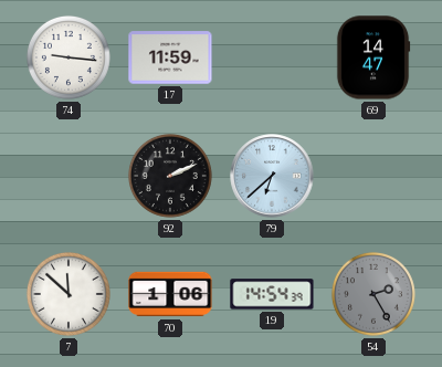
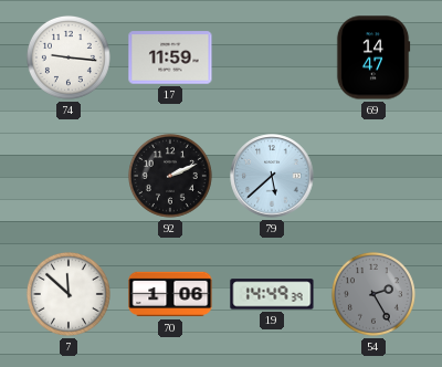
79: 6:38 -> 5:38 (272, 176)
19: 14:54 -> 14:49 (272, 294)
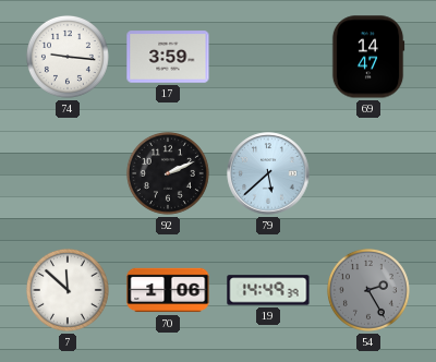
17: 11:59 -> 3:59 (168, 57)
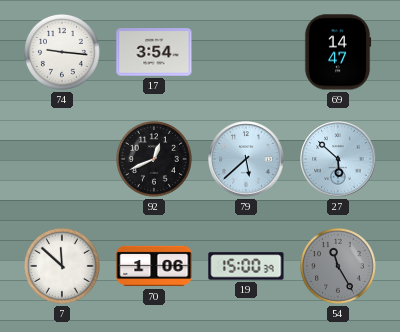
17: 3:59 -> 3:54 (154, 52)
92: 2:11 -> 12:41 (154, 159)
27: none -> 5:52 (338, 159)
19: 14:49 -> 15:00 (246, 266)
54: 2:25 -> 11:25 (338, 266)
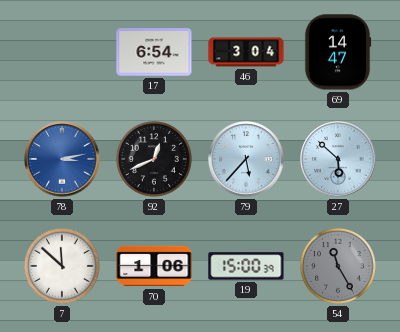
74: 9:16 -> none (62, 52)
17: 3:54 -> 6:54 (154, 52)
46: none -> 3:04 (246, 52)
78: none -> 3:13 (62, 159)
79: 5:38 -> 5:37 (246, 159)
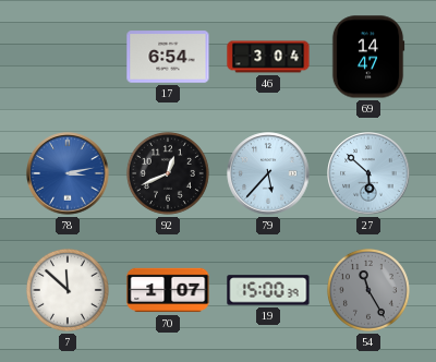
70: 1:06 -> 1:07 (168, 290)
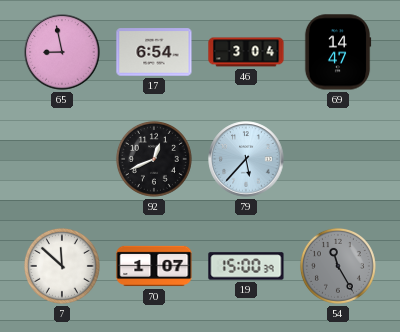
65: none -> 8:58 (62, 52)
78: 3:13 -> none (68, 173)
27: 5:52 -> none (368, 173)
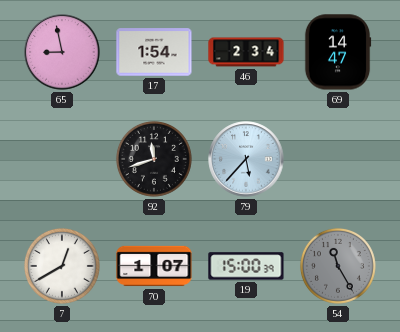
17: 6:54 -> 1:54 (154, 52)
46: 3:04 -> 2:34 (246, 52)
92: 12:41 -> 11:42 (154, 159)
7: 11:52 -> 12:40 (62, 266)
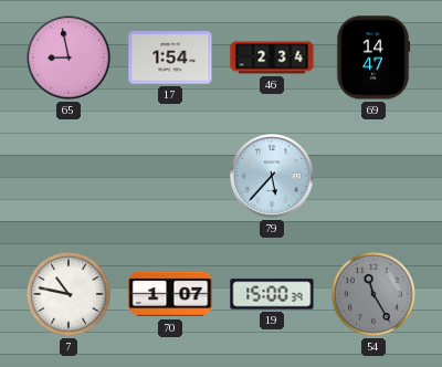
92: 11:42 -> none (154, 159)
7: 12:40 -> 10:47 (69, 294)
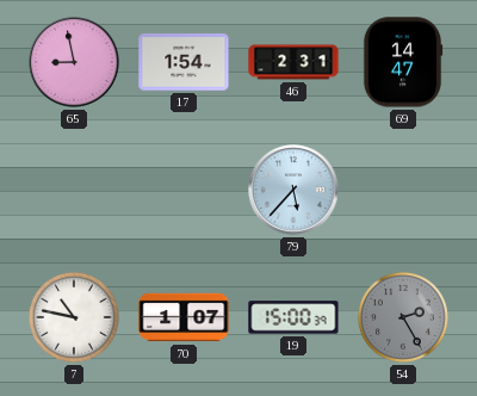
46: 2:34 -> 2:31 (293, 62)
54: 11:25 -> 2:25 (403, 317)
